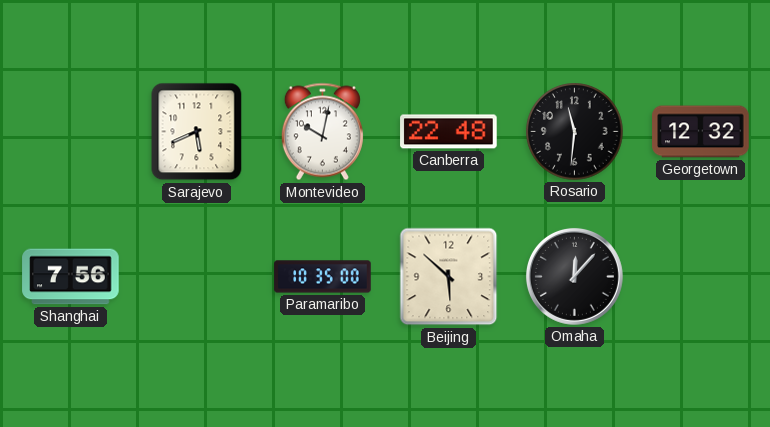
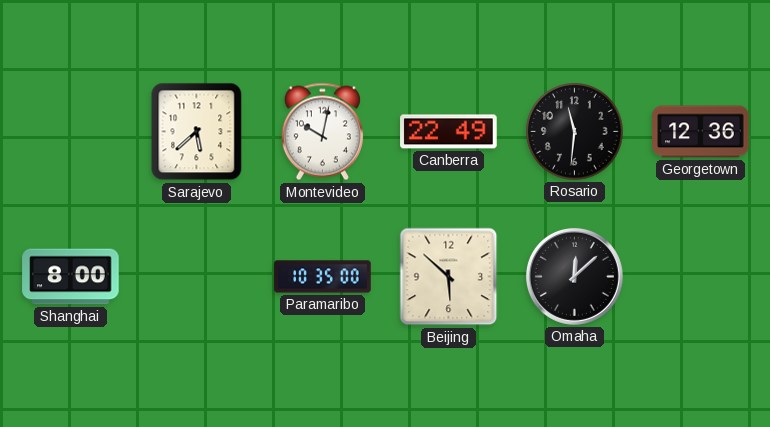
Sarajevo: 5:41 -> 5:38 (197, 132)
Canberra: 22:48 -> 22:49 (449, 132)
Georgetown: 12:32 -> 12:36 (701, 132)
Shanghai: 7:56 -> 8:00 (71, 277)
Omaha: 12:07 -> 12:08 (574, 276)
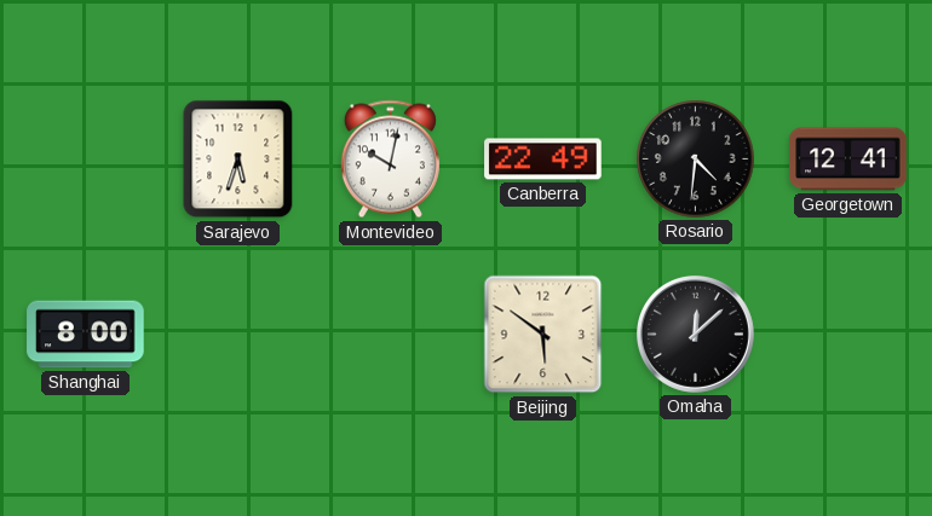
Sarajevo: 5:38 -> 5:33 (238, 160)
Rosario: 11:31 -> 4:31 (696, 160)
Georgetown: 12:36 -> 12:41 (848, 160)
Paramaribo: 10:35 -> none (323, 277)
Beijing: 5:52 -> 5:51 (543, 335)
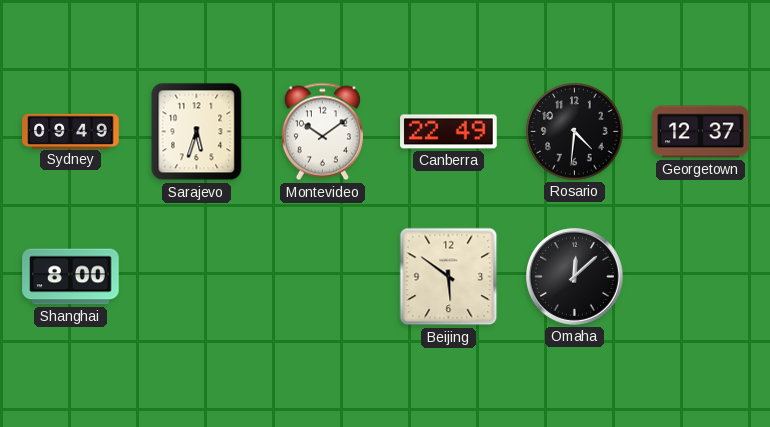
Sydney: none -> 09:49 (71, 131)
Montevideo: 10:02 -> 10:09 (322, 132)
Georgetown: 12:41 -> 12:37 (701, 132)
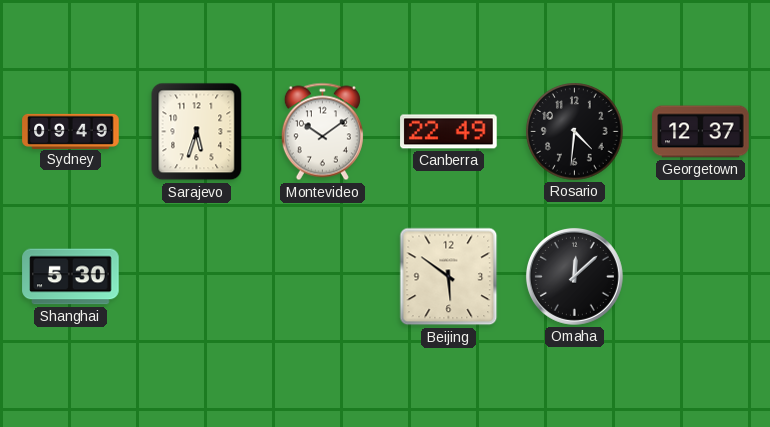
Shanghai: 8:00 -> 5:30 (71, 277)
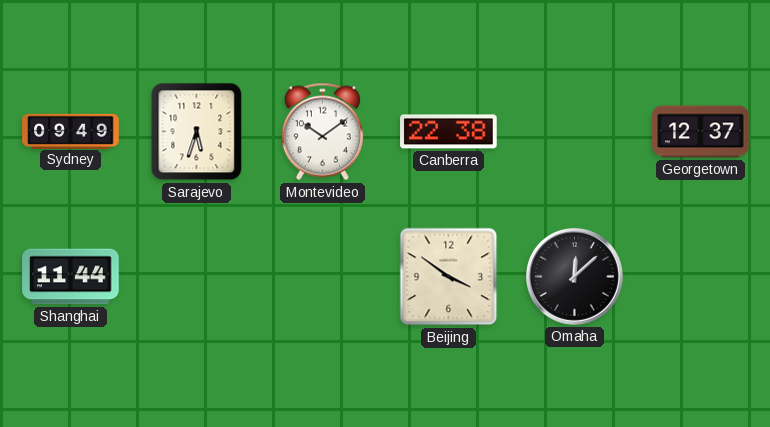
Canberra: 22:49 -> 22:38 (449, 132)
Rosario: 4:31 -> none (575, 132)
Shanghai: 5:30 -> 11:44 (71, 277)
Beijing: 5:51 -> 3:51 (449, 277)
